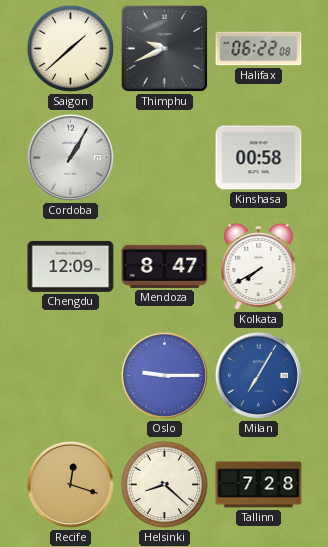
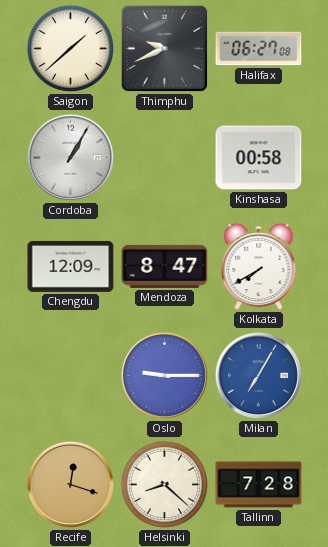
Halifax: 06:22 -> 06:27 (259, 49)
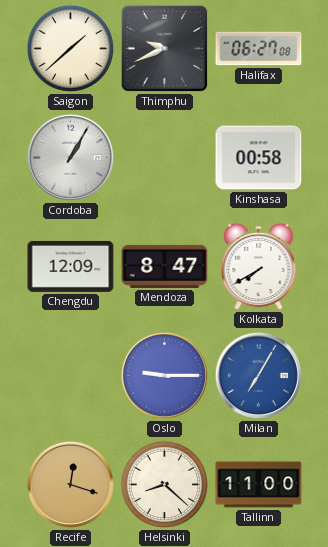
Tallinn: 7:28 -> 11:00 (259, 485)
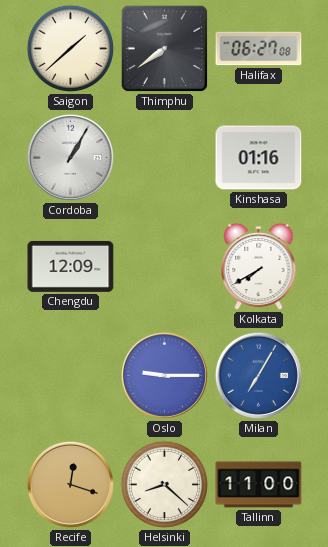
Thimphu: 9:41 -> 7:39 (165, 49)
Kinshasa: 00:58 -> 01:16 (259, 158)
Mendoza: 8:47 -> none (165, 266)
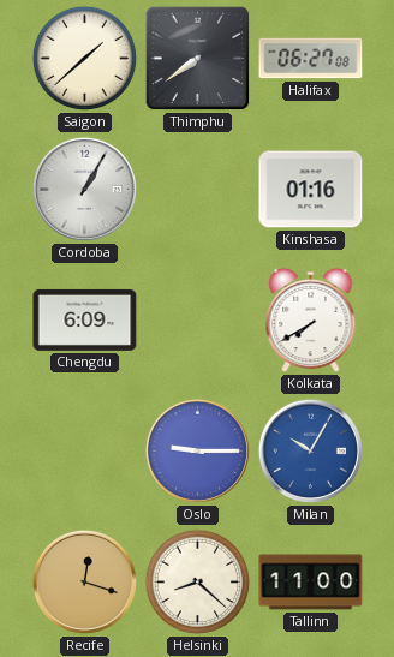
Chengdu: 12:09 -> 6:09 (85, 319)
Milan: 7:05 -> 10:05 (310, 450)
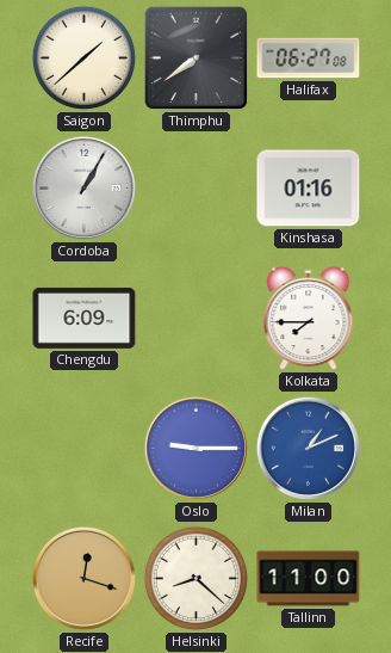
Kolkata: 7:40 -> 7:45 (309, 319)
Milan: 10:05 -> 1:11 (308, 448)
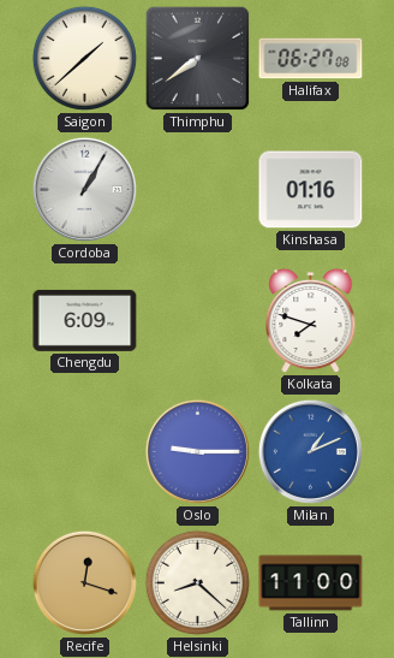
Kolkata: 7:45 -> 7:48 (311, 321)
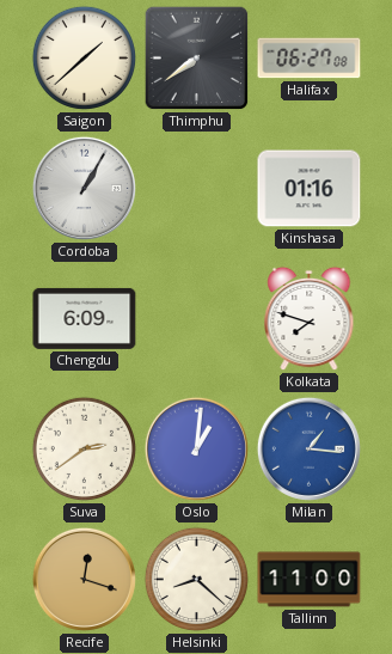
Suva: none -> 2:39 (84, 448)
Oslo: 9:15 -> 1:01 (196, 448)
Milan: 1:11 -> 1:16 (308, 448)
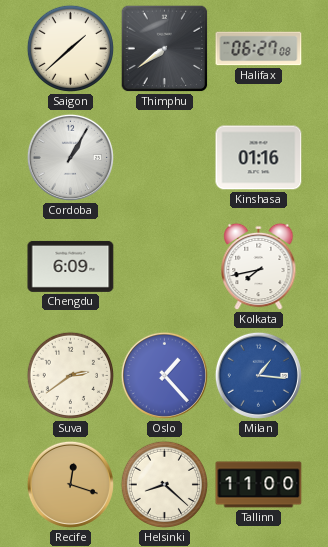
Kolkata: 7:48 -> 7:43 (259, 267)
Oslo: 1:01 -> 1:23 (164, 375)
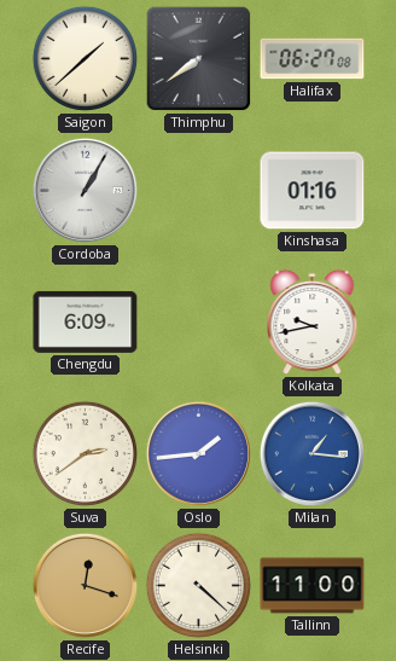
Kolkata: 7:43 -> 9:43 (313, 323)
Oslo: 1:23 -> 1:44 (198, 453)
Helsinki: 8:22 -> 4:22 (198, 585)
